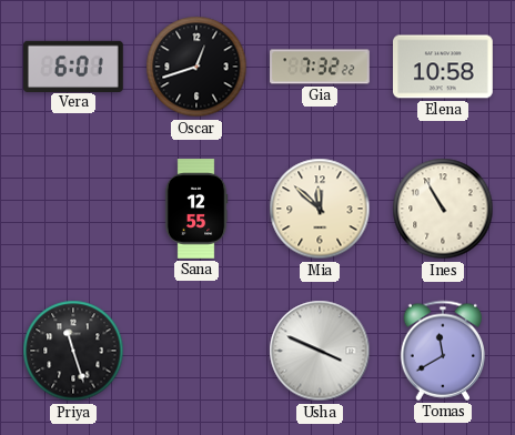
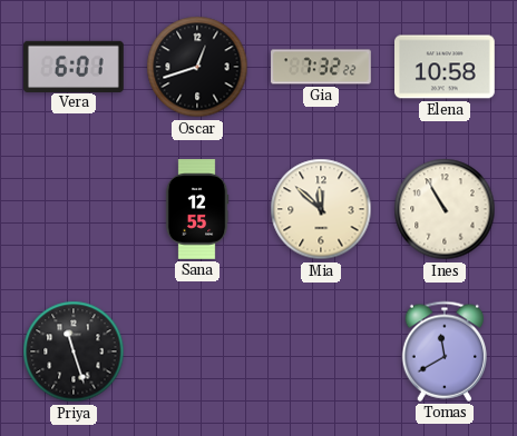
Usha: 3:49 -> none (320, 351)
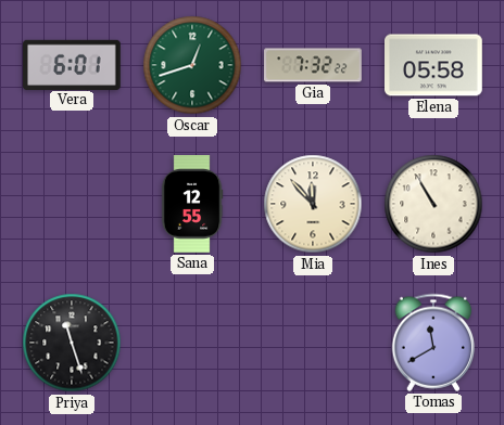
Oscar dial: black -> green (192, 65)
Elena: 10:58 -> 05:58 (433, 65)
Mia: 11:52 -> 11:53 (313, 204)
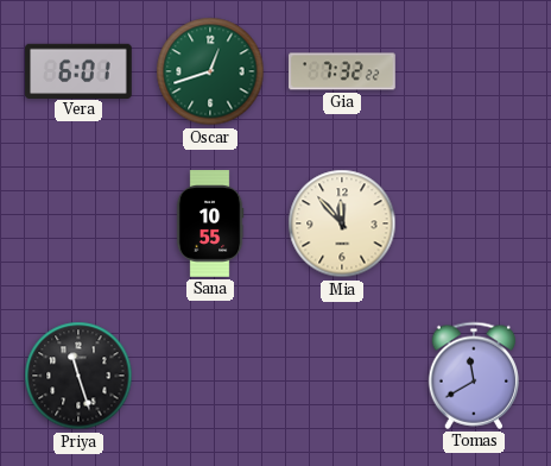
Elena: 05:58 -> none (433, 65)
Sana: 12:55 -> 10:55 (210, 223)
Ines: 10:55 -> none (433, 204)
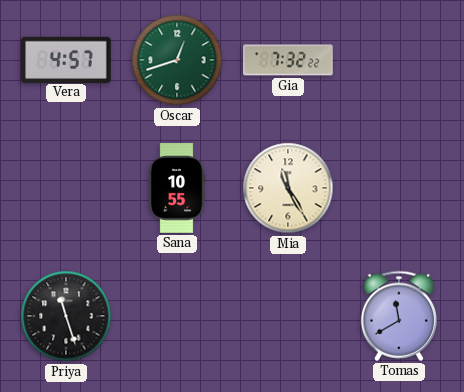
Vera: 6:01 -> 4:57 (66, 59)
Mia: 11:53 -> 11:25 (288, 188)
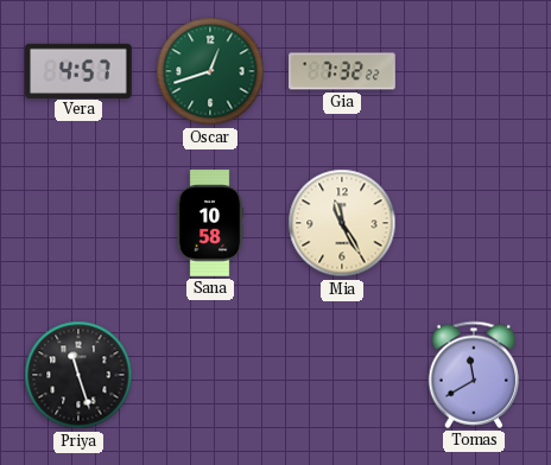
Sana: 10:55 -> 10:58 (210, 223)
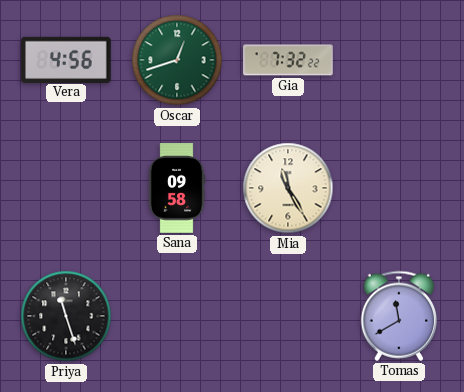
Vera: 4:57 -> 4:56 (66, 59)
Sana: 10:58 -> 09:58 (177, 188)
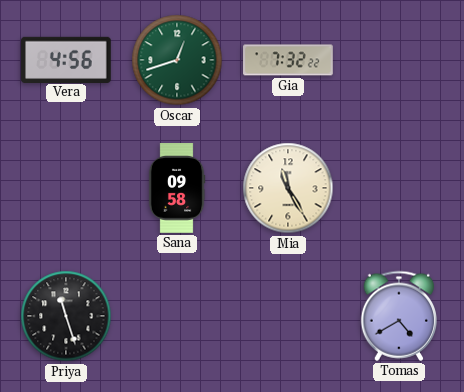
Tomas: 11:40 -> 4:40 (398, 316)
